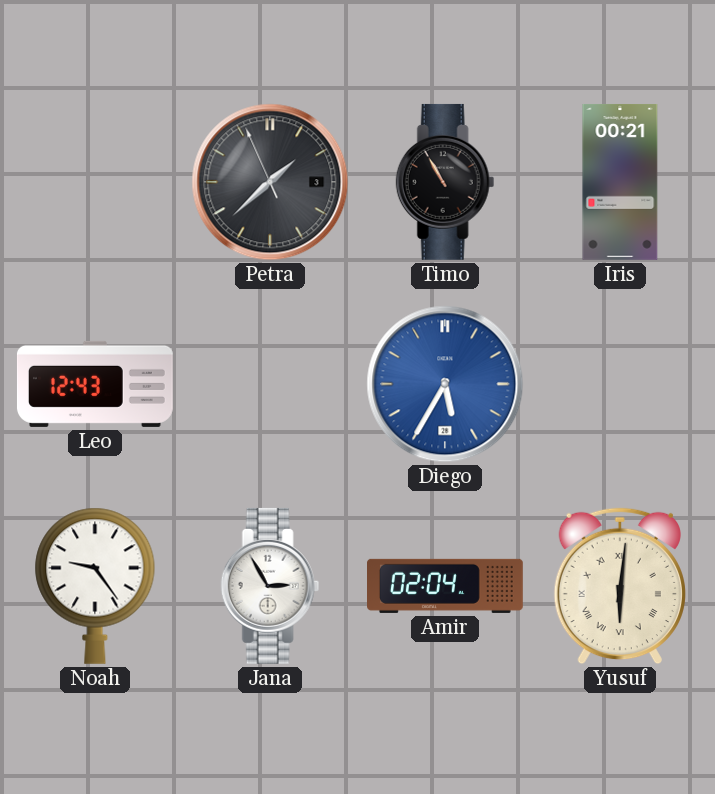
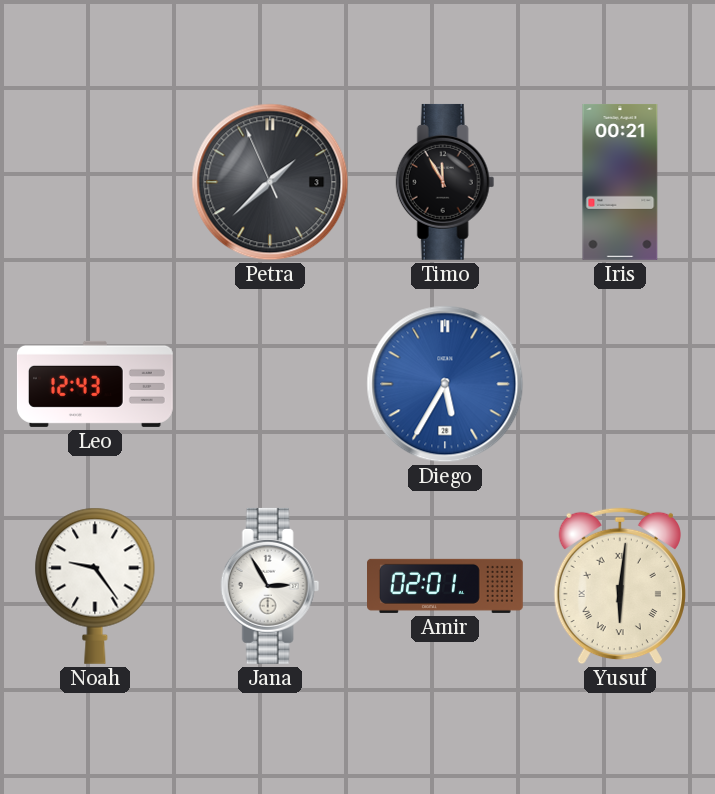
Timo: 10:55 -> 11:55 (445, 182)
Amir: 02:04 -> 02:01 (446, 586)
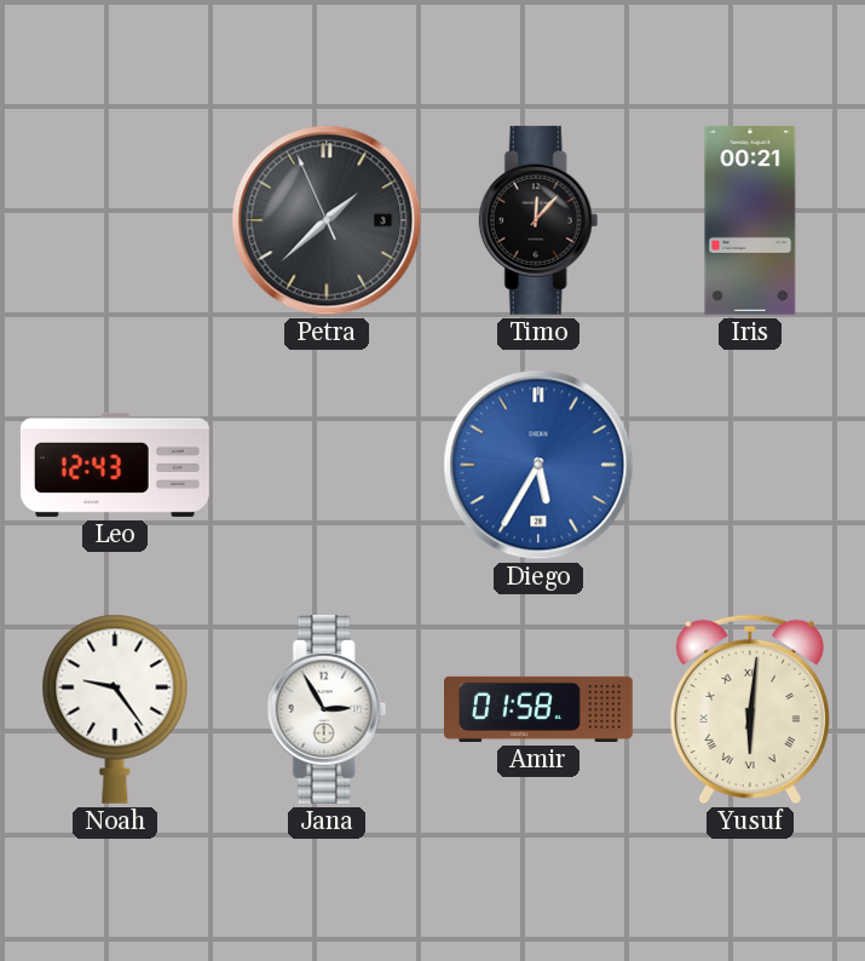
Timo: 11:55 -> 12:07 (538, 220)
Amir: 02:01 -> 01:58 (540, 709)
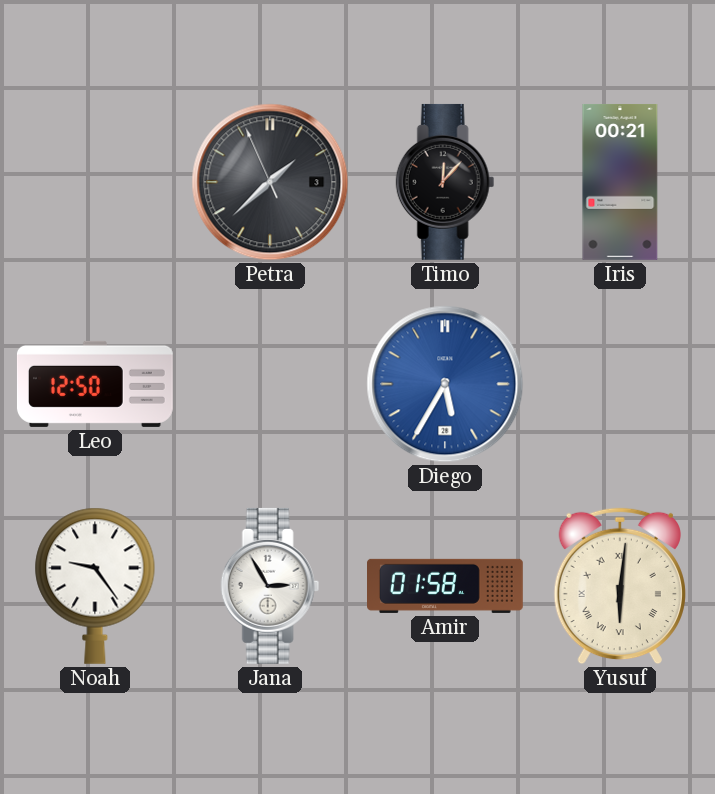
Leo: 12:43 -> 12:50 (95, 384)
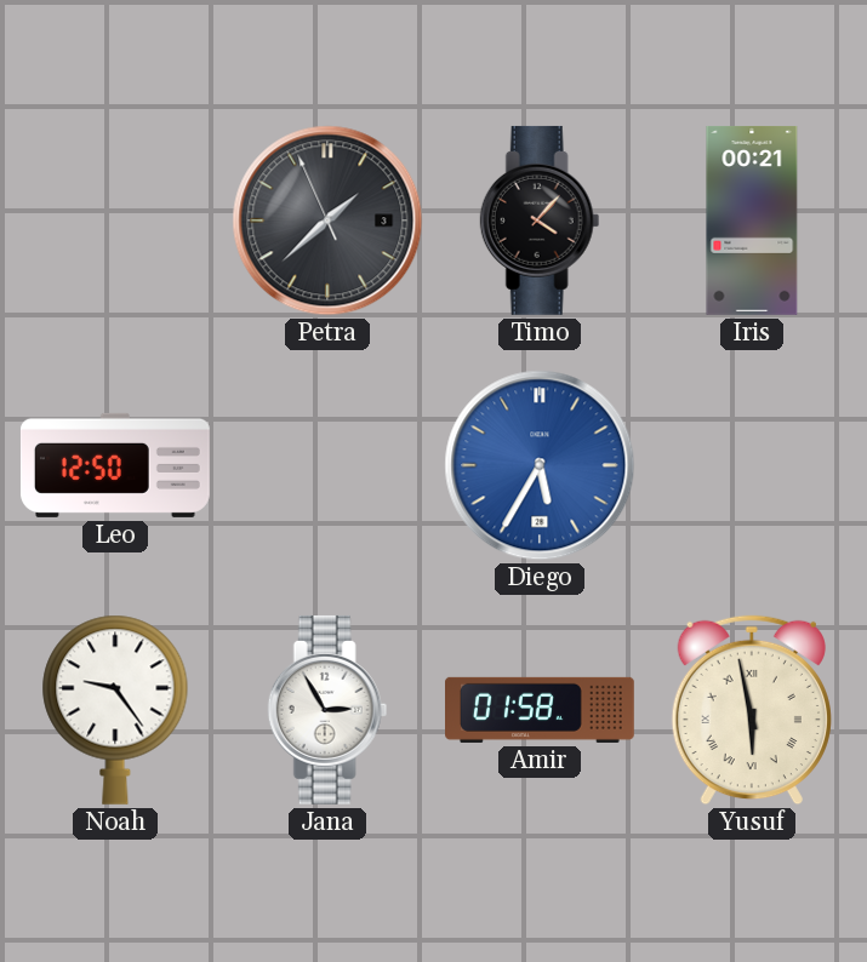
Timo: 12:07 -> 4:07 (540, 221)
Yusuf: 6:01 -> 5:58 (752, 710)
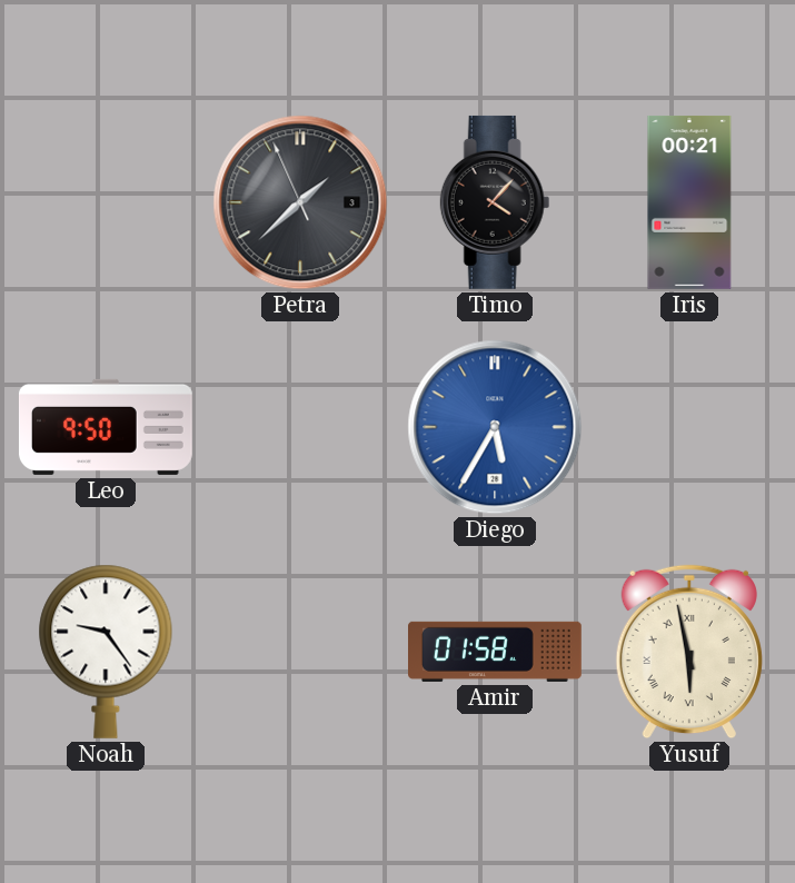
Leo: 12:50 -> 9:50 (106, 427)
Jana: 2:55 -> none (327, 710)
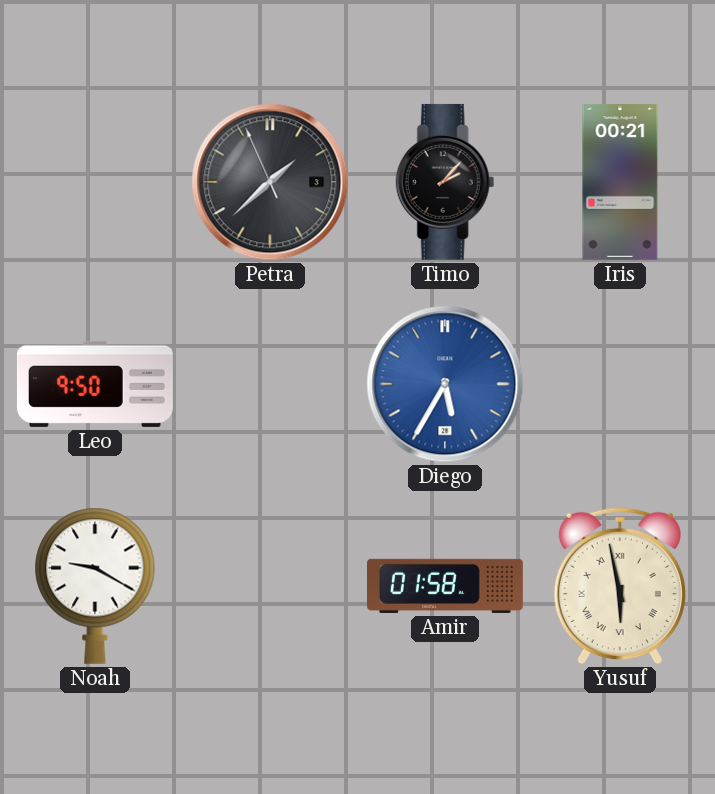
Timo: 4:07 -> 2:07 (445, 182)
Noah: 9:24 -> 9:20 (95, 586)
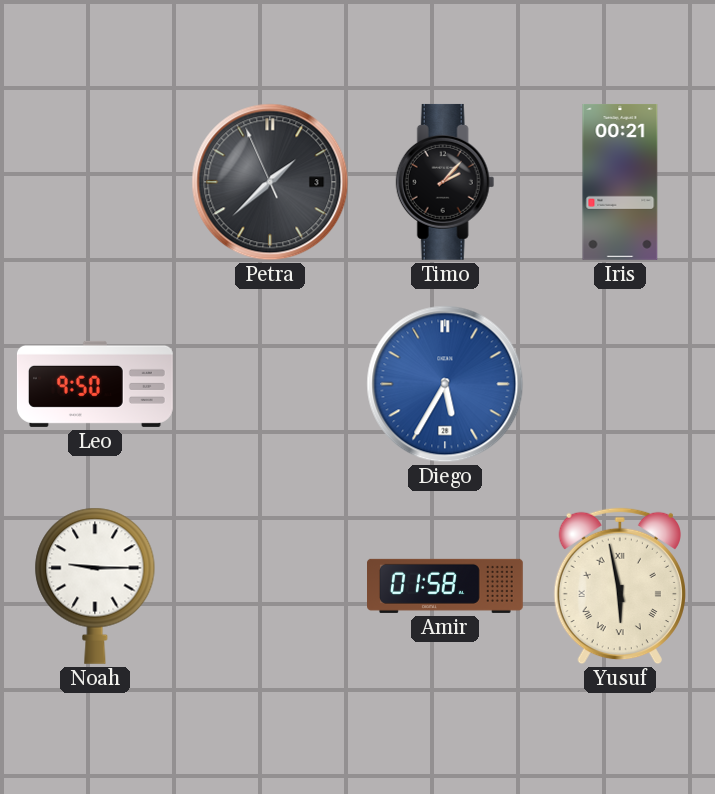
Noah: 9:20 -> 9:15 (95, 586)
